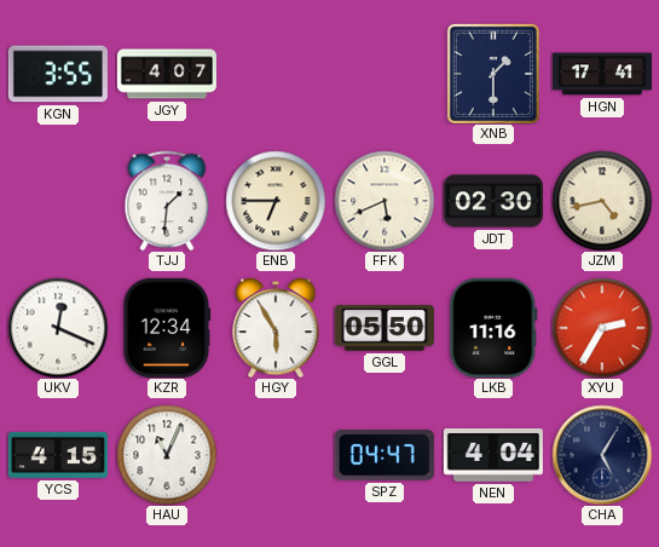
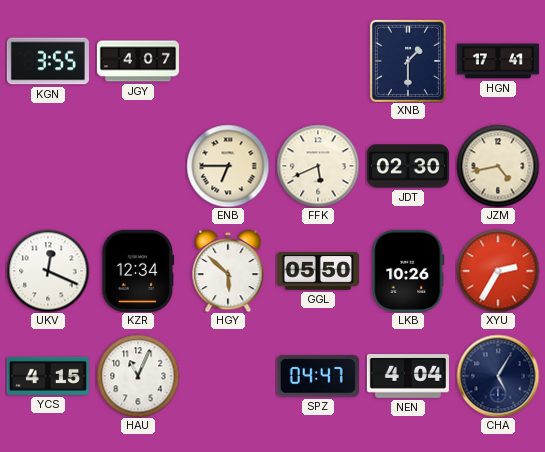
TJJ: 1:31 -> none (167, 201)
HGY: 5:55 -> 5:52 (228, 271)
LKB: 11:16 -> 10:26 (408, 271)
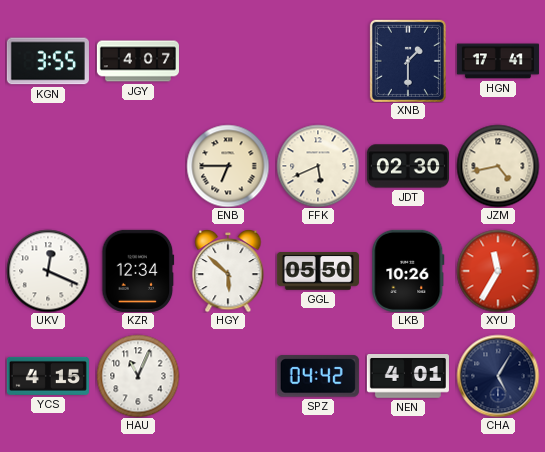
XYU: 2:35 -> 11:35 (498, 271)
SPZ: 04:47 -> 04:42 (318, 376)
NEN: 4:04 -> 4:01 (408, 377)
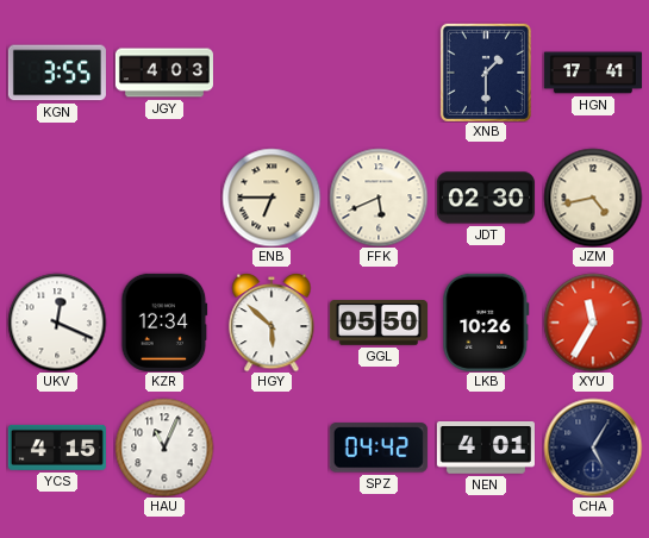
JGY: 4:07 -> 4:03 (164, 73)
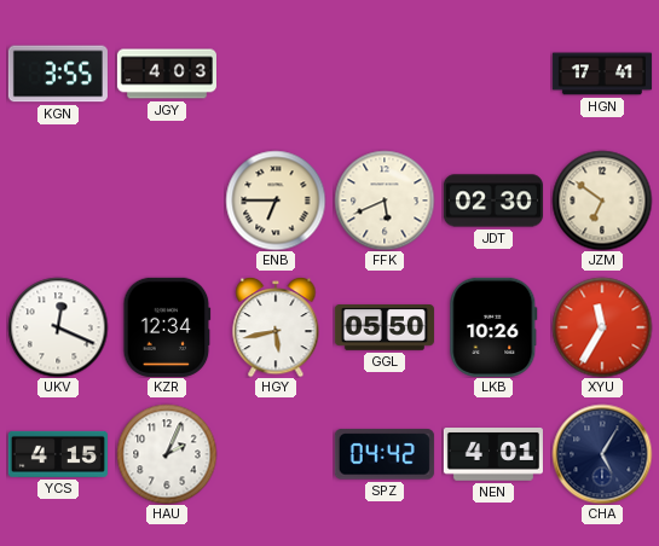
XNB: 1:30 -> none (486, 73)
JZM: 4:43 -> 6:51 (602, 201)
HGY: 5:52 -> 5:43 (276, 327)
HAU: 11:04 -> 2:04 (167, 454)
